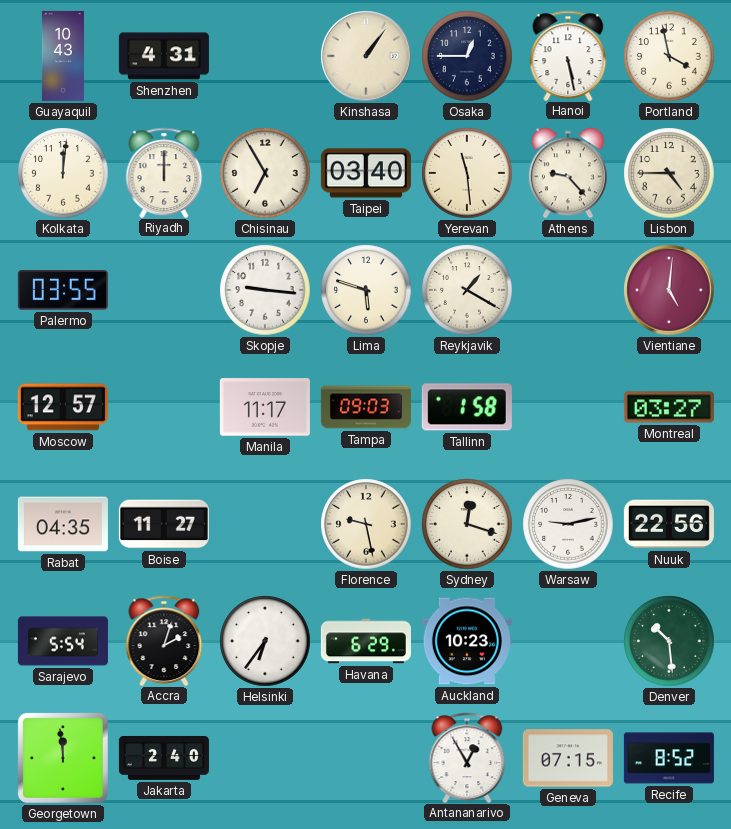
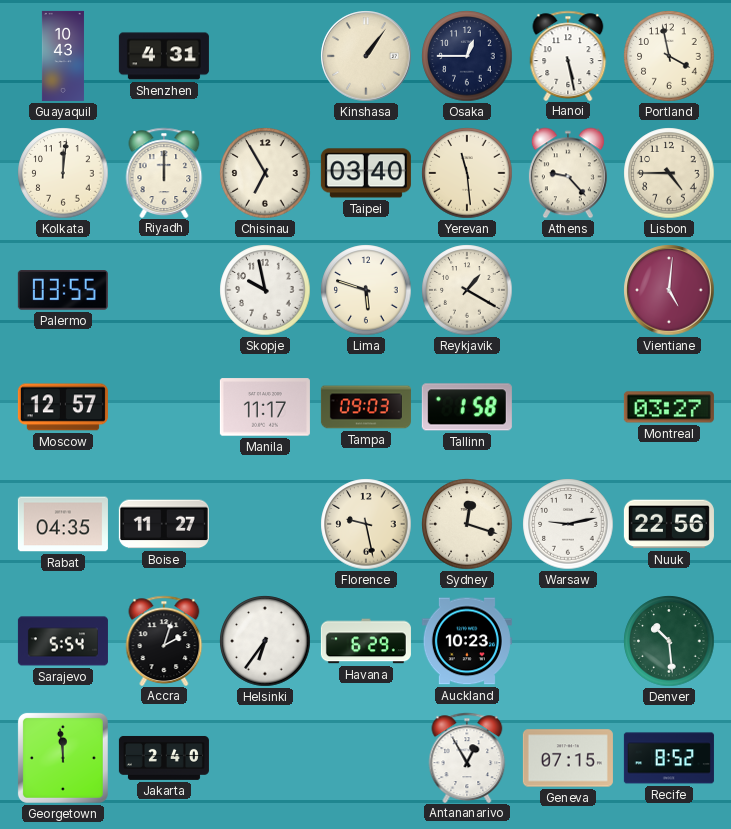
Skopje: 9:16 -> 9:58 (265, 290)
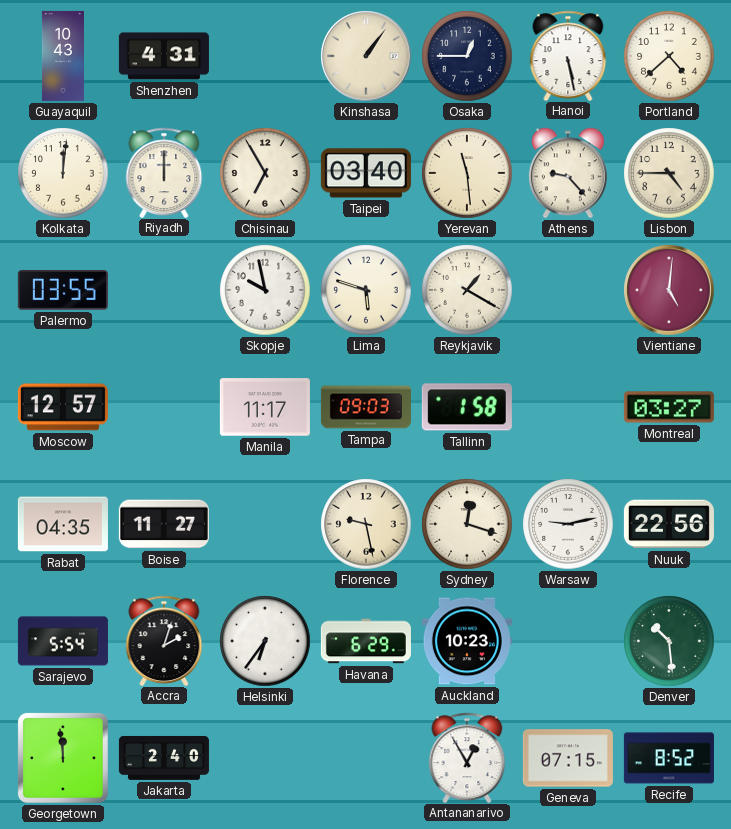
Portland: 3:58 -> 4:38 (669, 56)
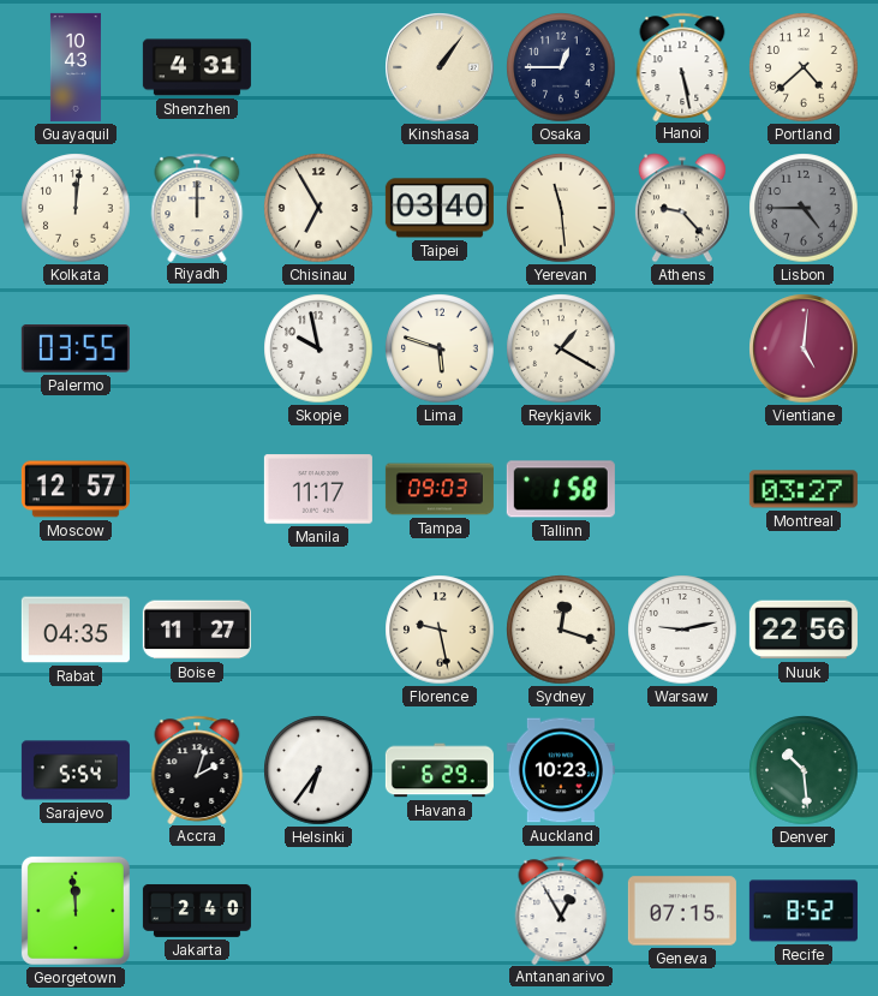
Lisbon dial: cream -> grey (804, 208)
